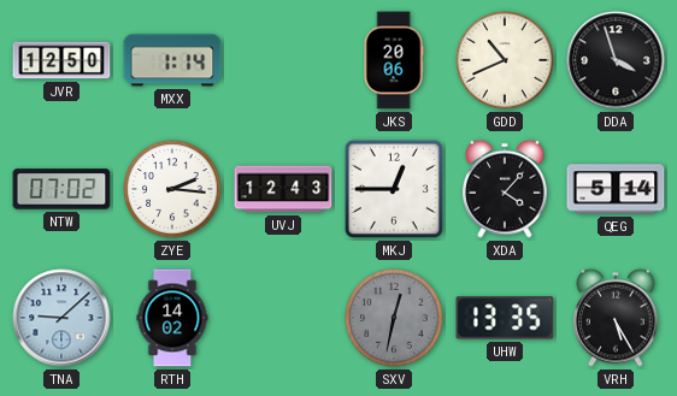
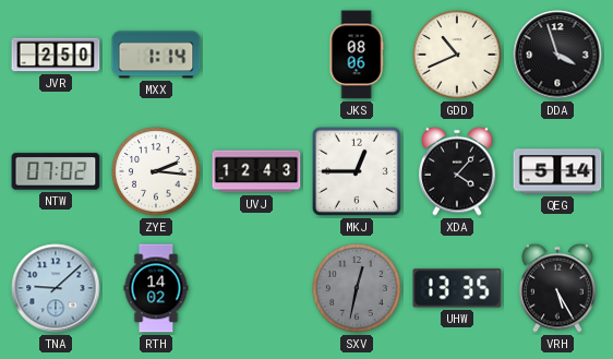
JVR: 12:50 -> 2:50 (56, 55)
JKS: 20:06 -> 08:06 (357, 55)
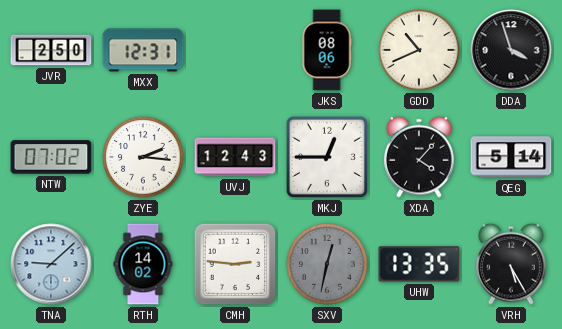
MXX: 1:14 -> 12:31 (143, 50)
CMH: none -> 2:46 (235, 264)
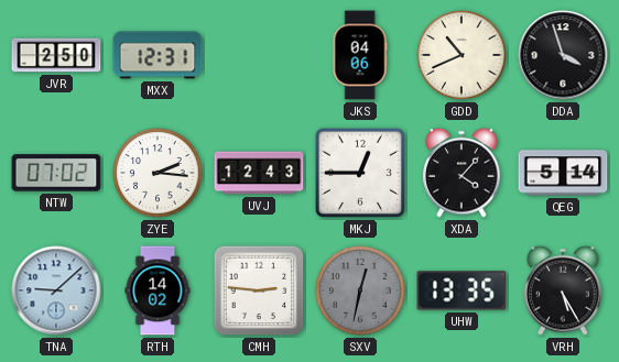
JKS: 08:06 -> 04:06 (360, 55)
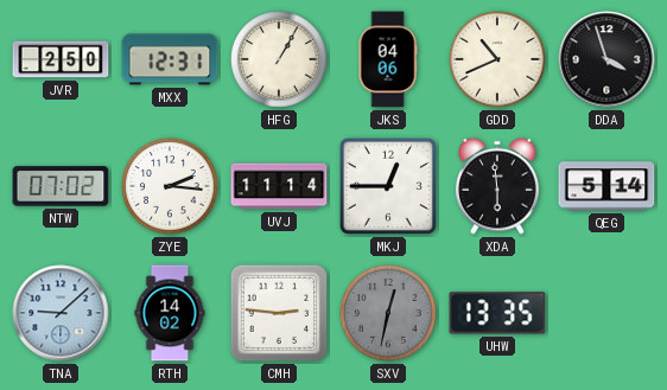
HFG: none -> 1:05 (279, 59)
UVJ: 12:43 -> 11:14 (279, 186)
XDA: 4:07 -> 5:59 (497, 186)
VRH: 5:25 -> none (563, 290)
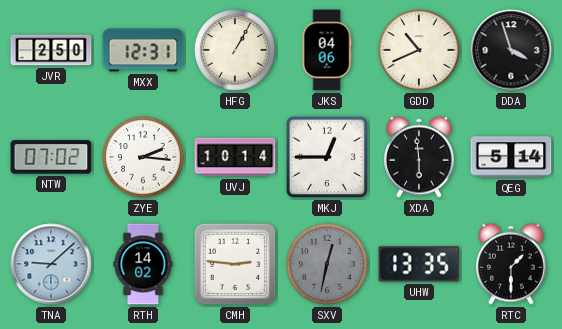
UVJ: 11:14 -> 10:14 (235, 157)
RTC: none -> 1:30 (511, 264)
